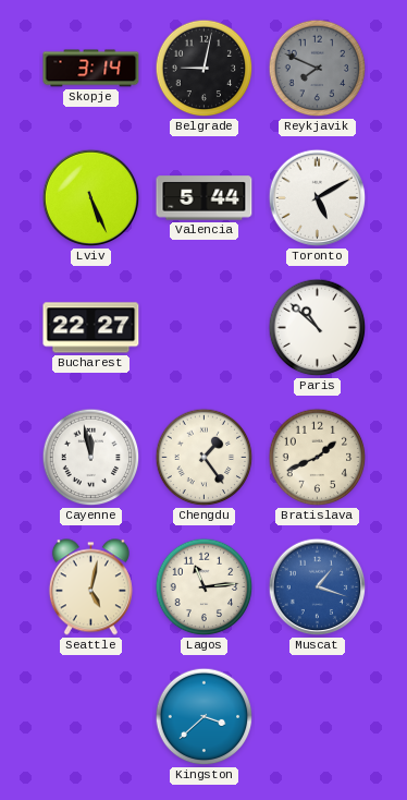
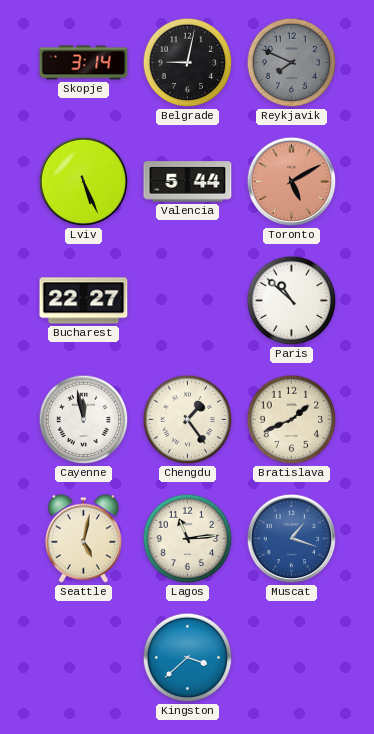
Toronto dial: white -> salmon (292, 182)
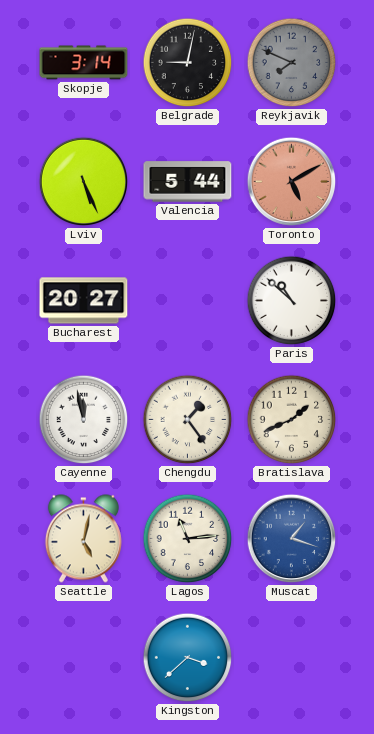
Bucharest: 22:27 -> 20:27 (84, 301)
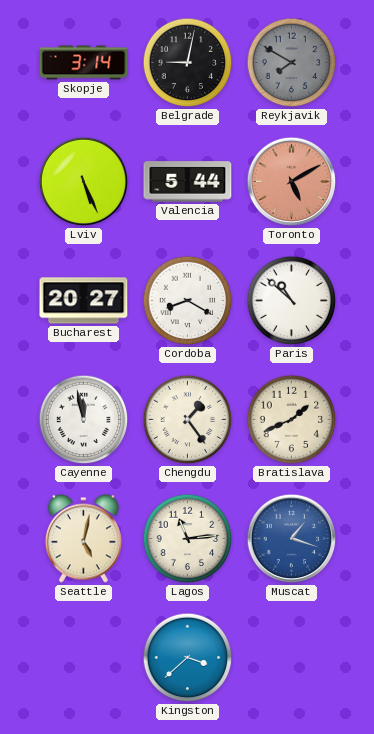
Reykjavik: 7:49 -> 7:50 (292, 63)
Cordoba: none -> 8:20 (188, 301)
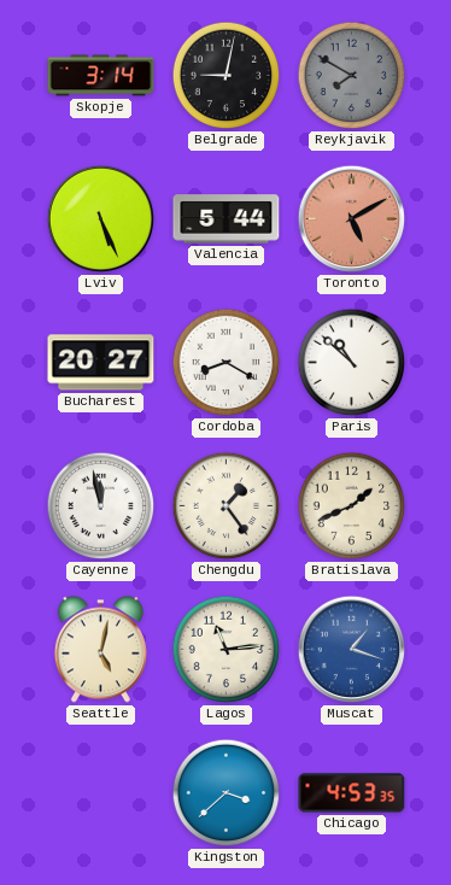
Chicago: none -> 4:53 (352, 793)
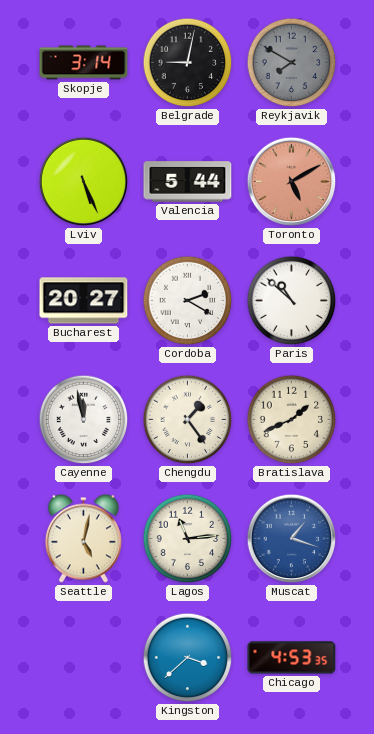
Cordoba: 8:20 -> 2:20 (188, 301)
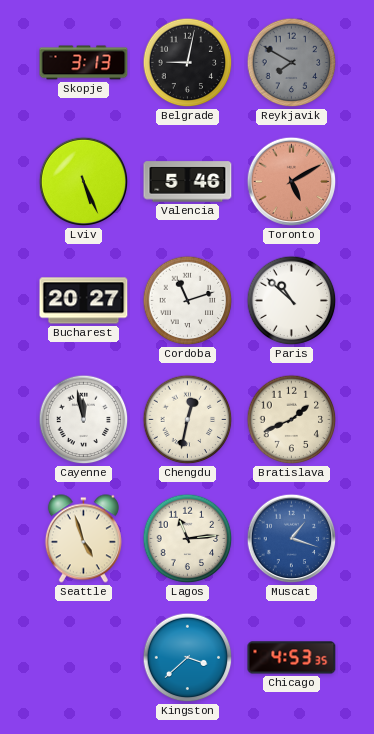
Skopje: 3:14 -> 3:13 (84, 63)
Valencia: 5:44 -> 5:46 (188, 182)
Cordoba: 2:20 -> 11:12 (188, 301)
Chengdu: 1:24 -> 12:32 (188, 420)
Seattle: 5:02 -> 4:57 (83, 539)
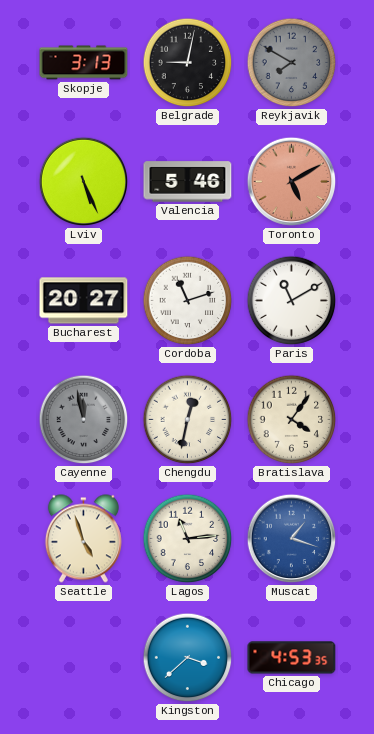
Paris: 10:52 -> 11:10 (292, 301)
Cayenne dial: white -> grey (84, 420)
Bratislava: 1:41 -> 4:06 (292, 420)
